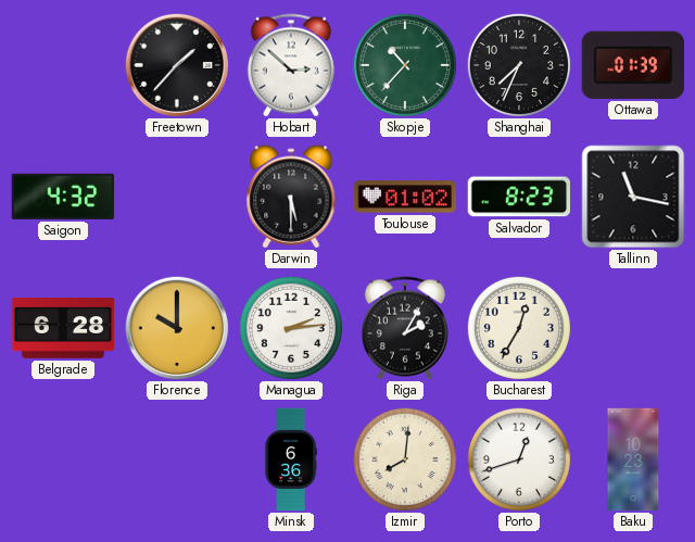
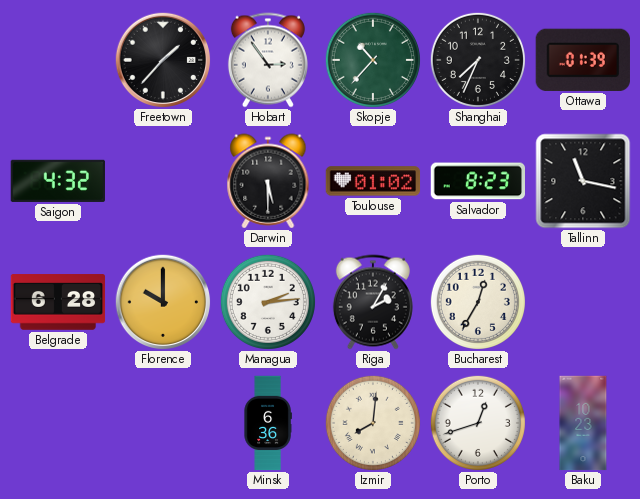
Hobart: 2:52 -> 2:54 (268, 60)
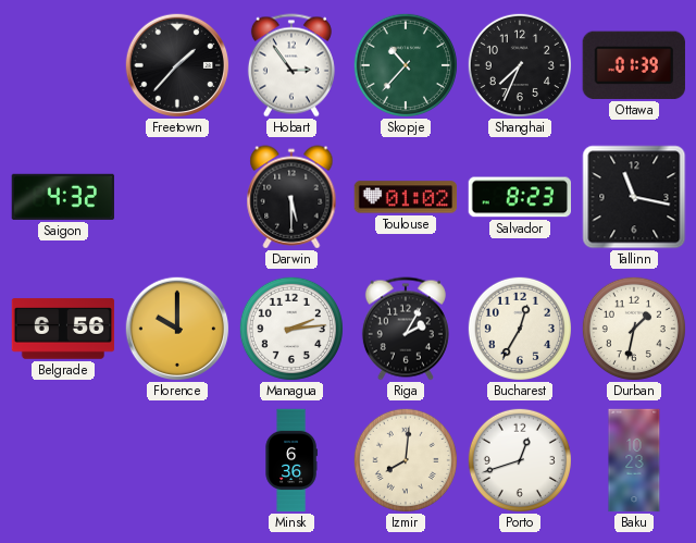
Belgrade: 6:28 -> 6:56 (63, 329)
Durban: none -> 1:32 (634, 329)
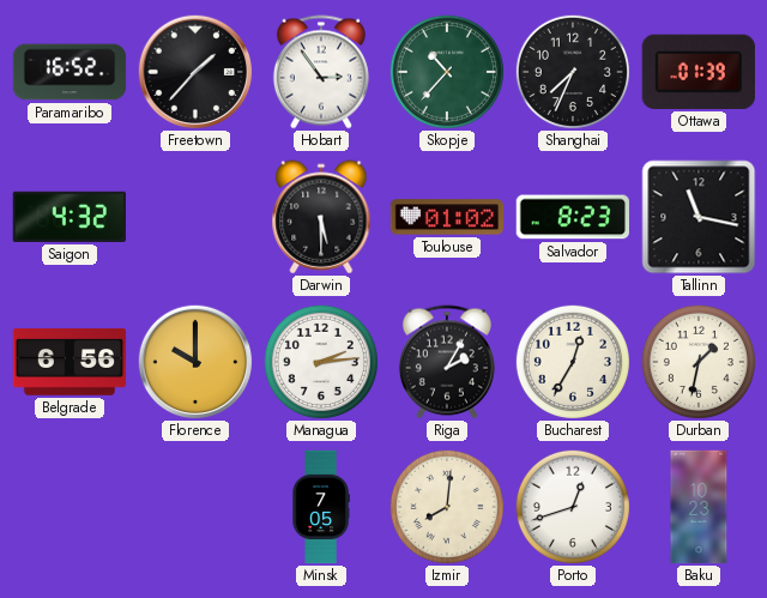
Paramaribo: none -> 16:52 (70, 72)
Minsk: 6:36 -> 7:05 (321, 507)
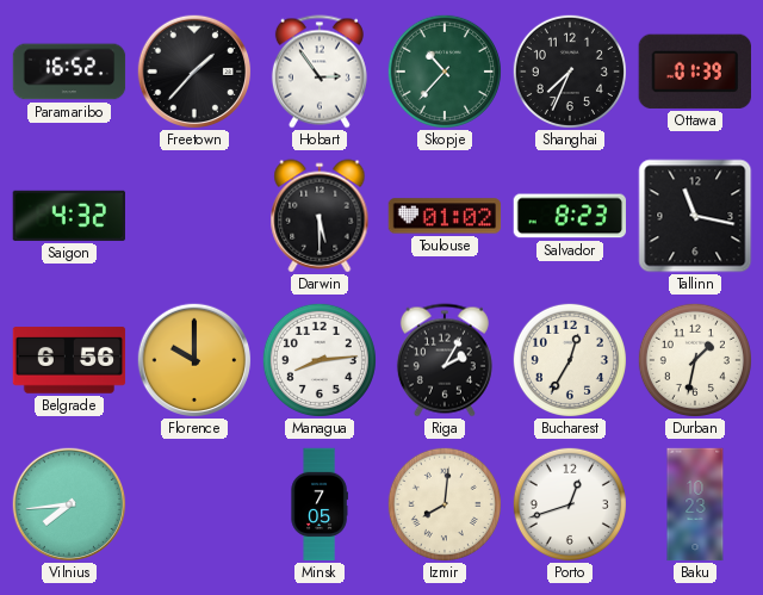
Managua: 2:14 -> 8:14 (320, 360)
Vilnius: none -> 7:44 (69, 504)
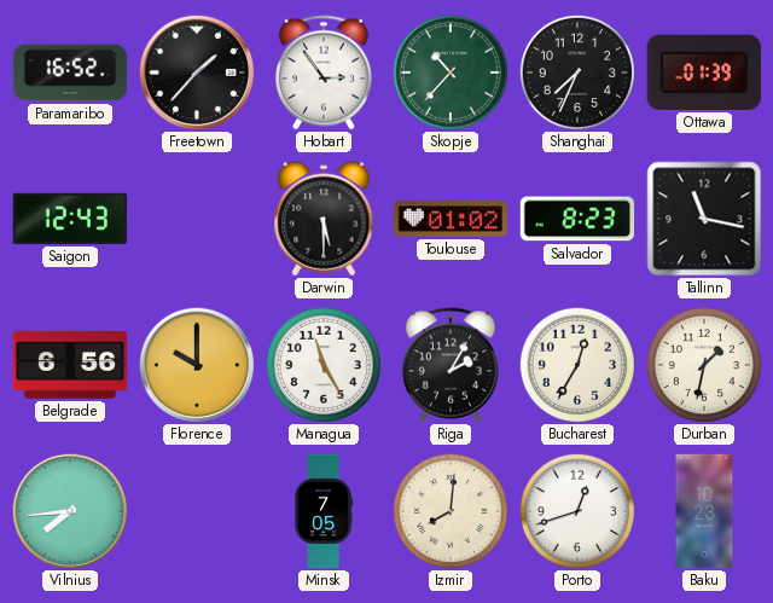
Saigon: 4:32 -> 12:43 (69, 219)
Managua: 8:14 -> 11:25 (324, 365)
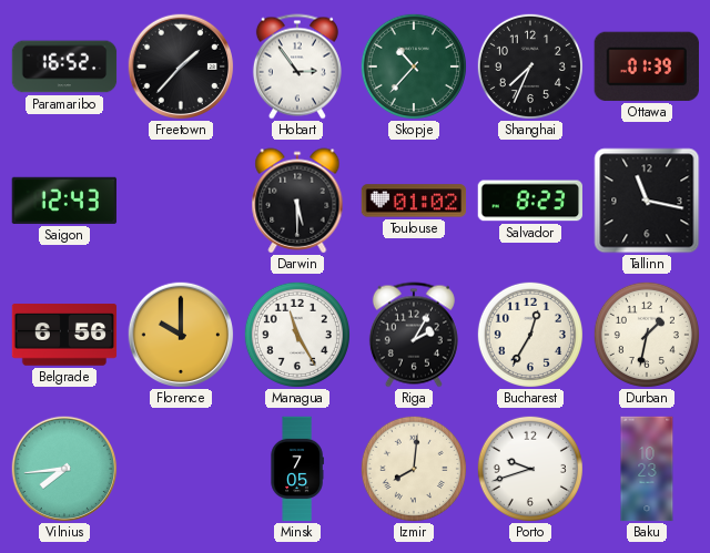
Porto: 12:42 -> 9:42 (530, 469)
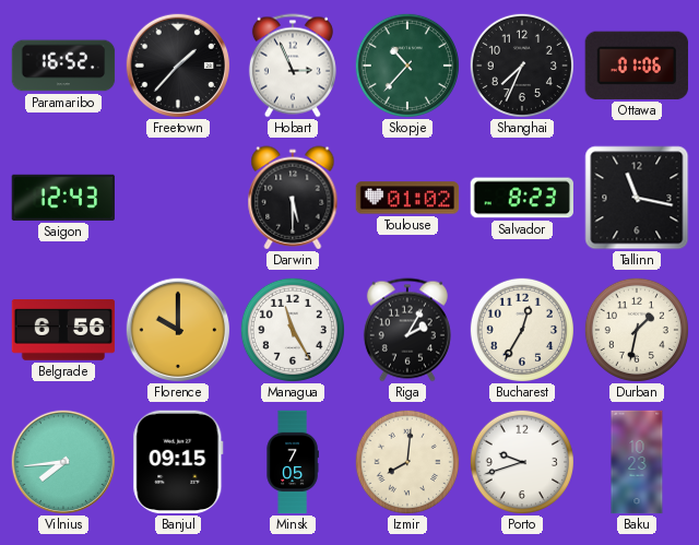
Hobart: 2:54 -> 2:56 (293, 66)
Ottawa: 01:39 -> 01:06 (637, 66)
Banjul: none -> 09:15 (178, 462)
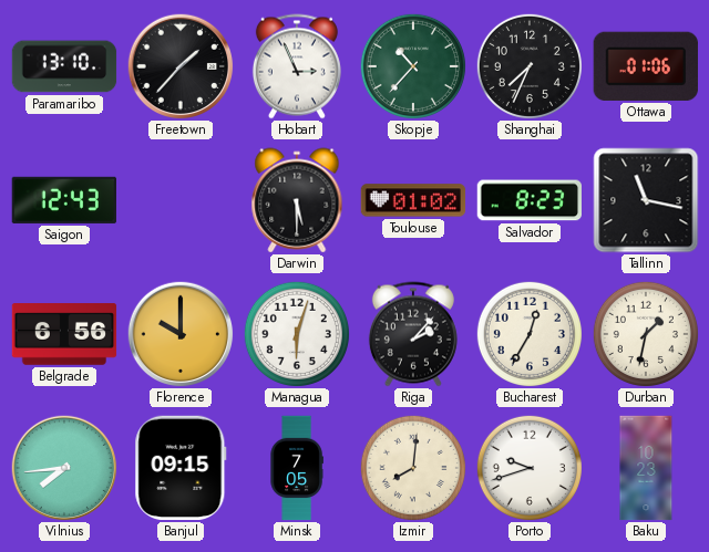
Paramaribo: 16:52 -> 13:10 (64, 66)
Managua: 11:25 -> 6:03 (297, 334)
Riga: 2:05 -> 2:07 (413, 334)
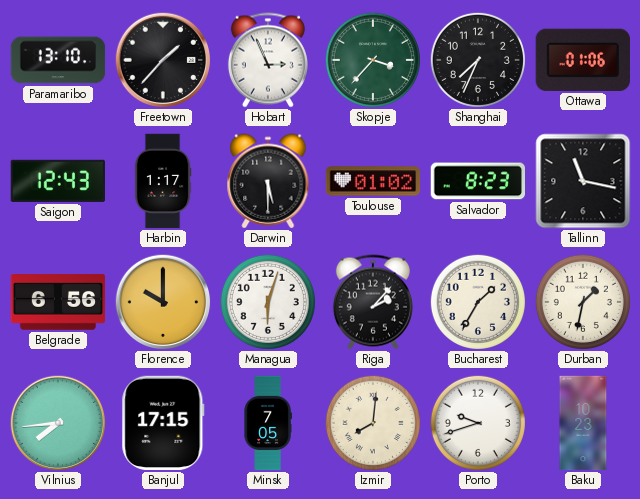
Skopje: 10:37 -> 3:37 (373, 60)
Harbin: none -> 1:17 (163, 181)
Bucharest: 12:35 -> 1:35 (478, 302)
Banjul: 09:15 -> 17:15 (163, 423)
